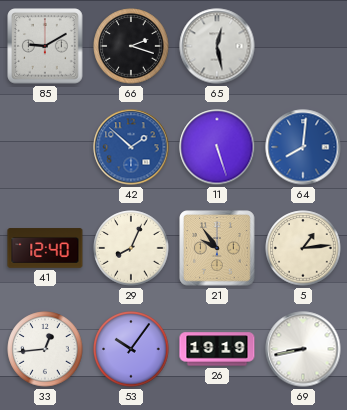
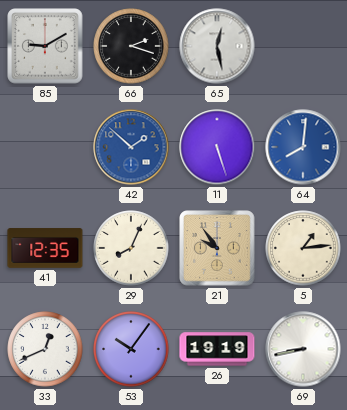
41: 12:40 -> 12:35 (45, 248)
33: 12:44 -> 12:41 (45, 349)
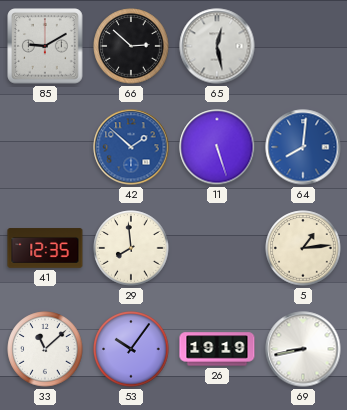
66: 2:18 -> 2:52 (131, 46)
29: 8:04 -> 7:59 (131, 248)
21: 9:54 -> none (217, 248)
33: 12:41 -> 11:08 (45, 349)
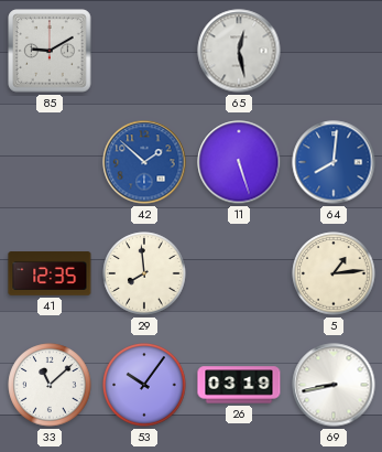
66: 2:52 -> none (131, 46)
26: 19:19 -> 03:19 (239, 385)
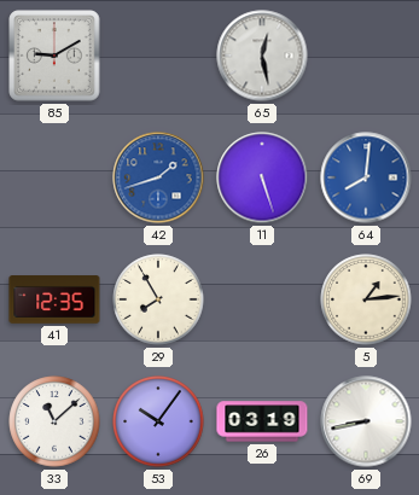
42: 1:52 -> 1:42 (158, 177)
29: 7:59 -> 7:55 (158, 299)
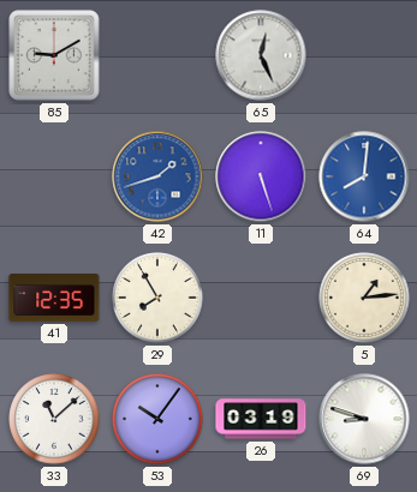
65: 12:28 -> 12:26 (261, 55)
69: 8:43 -> 8:48 (364, 419)
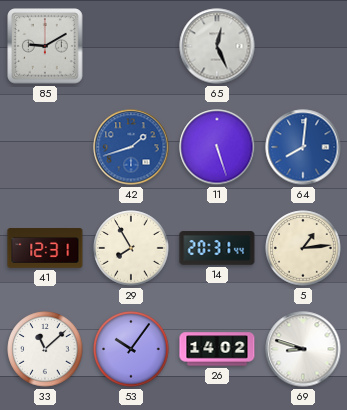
41: 12:35 -> 12:31 (45, 248)
14: none -> 20:31 (217, 248)
26: 03:19 -> 14:02 (217, 349)
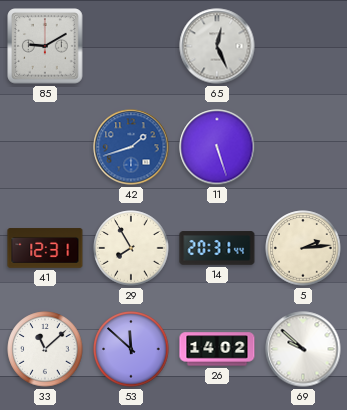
64: 8:01 -> none (303, 147)
5: 1:14 -> 2:14 (303, 248)
53: 10:06 -> 11:52 (131, 349)
69: 8:48 -> 9:52 (303, 349)
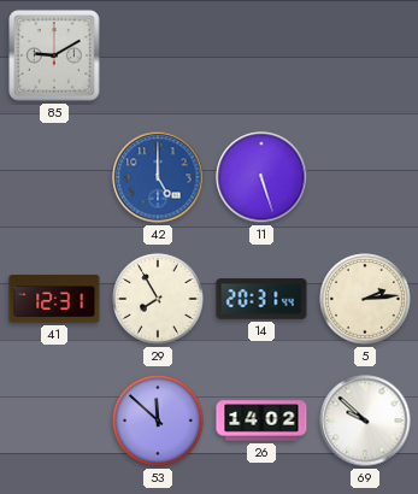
65: 12:26 -> none (217, 46)
42: 1:42 -> 5:00 (158, 177)
33: 11:08 -> none (45, 349)
